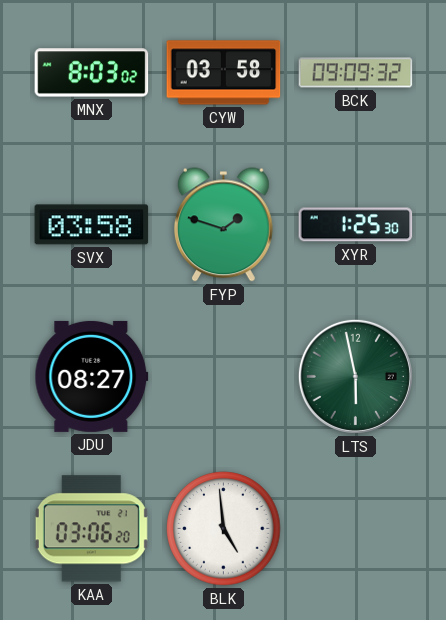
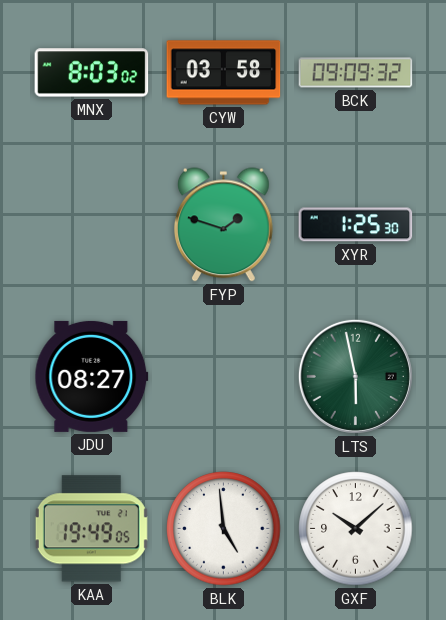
SVX: 03:58 -> none (92, 225)
KAA: 03:06 -> 19:49 (91, 529)
GXF: none -> 10:08 (356, 529)
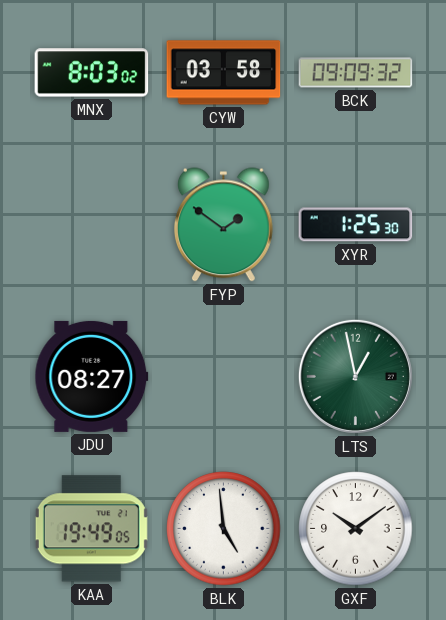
FYP: 1:48 -> 1:51 (224, 225)
LTS: 5:58 -> 12:58 (355, 376)
GXF: 10:08 -> 10:09 (356, 529)
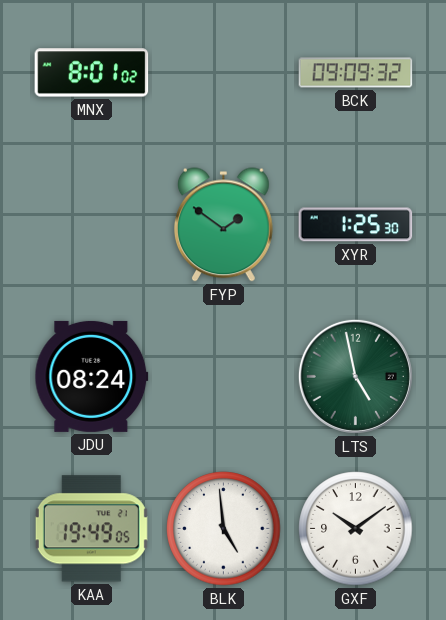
MNX: 8:03 -> 8:01 (92, 73)
CYW: 03:58 -> none (224, 73)
JDU: 08:27 -> 08:24 (92, 376)
LTS: 12:58 -> 4:58 (355, 376)
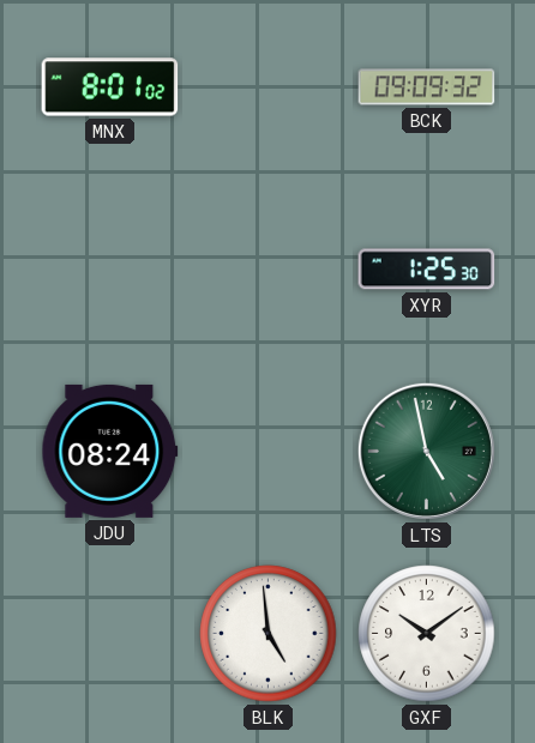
FYP: 1:51 -> none (224, 225)
KAA: 19:49 -> none (91, 529)
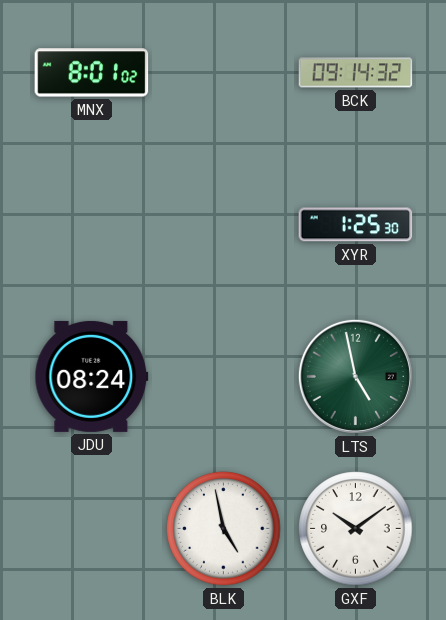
BCK: 09:09 -> 09:14 (356, 73)
BLK: 4:59 -> 4:58 (224, 529)
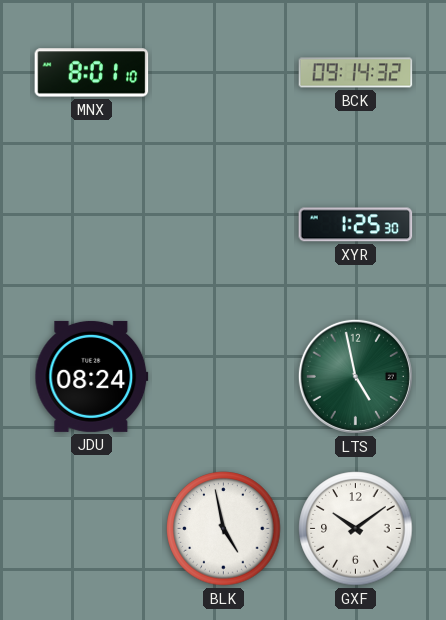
MNX: 8:01:02 -> 8:01:10 (92, 73)
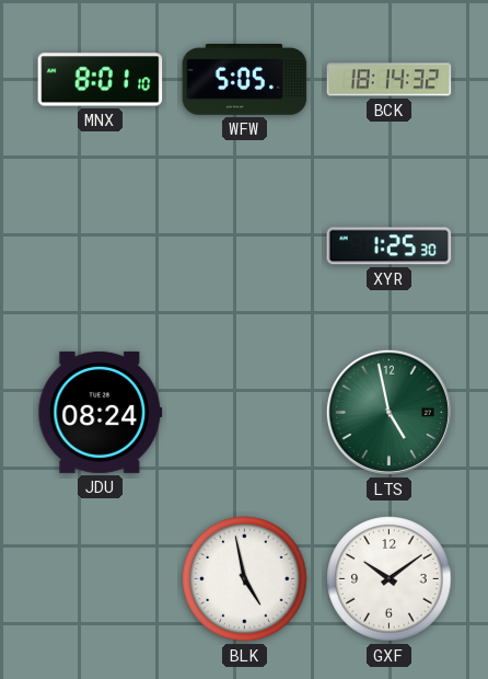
WFW: none -> 5:05 (245, 80)
BCK: 09:14 -> 18:14 (390, 80)
